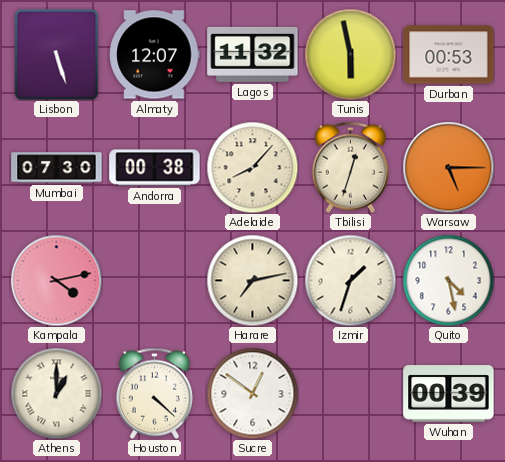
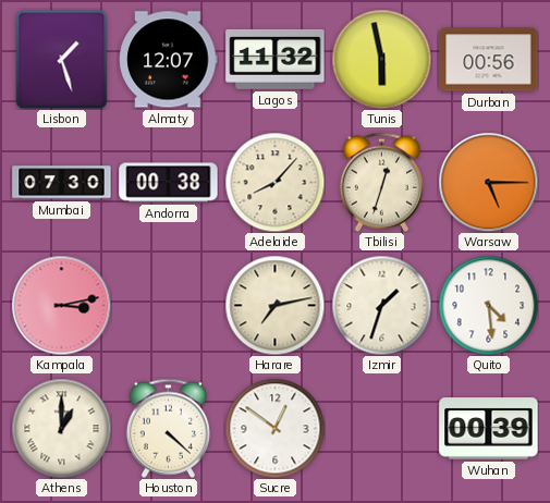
Lisbon: 5:27 -> 1:27 (62, 59)
Durban: 00:53 -> 00:56 (489, 60)
Kampala: 4:13 -> 3:13 (61, 305)
Quito: 4:28 -> 4:29 (488, 305)
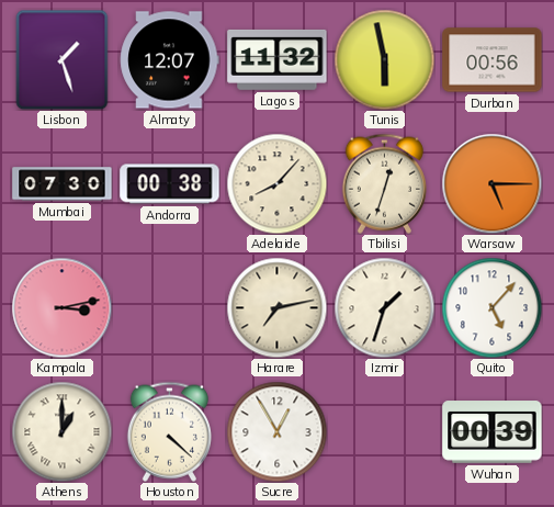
Quito: 4:29 -> 5:07 (491, 307)
Sucre: 12:51 -> 12:55 (276, 431)
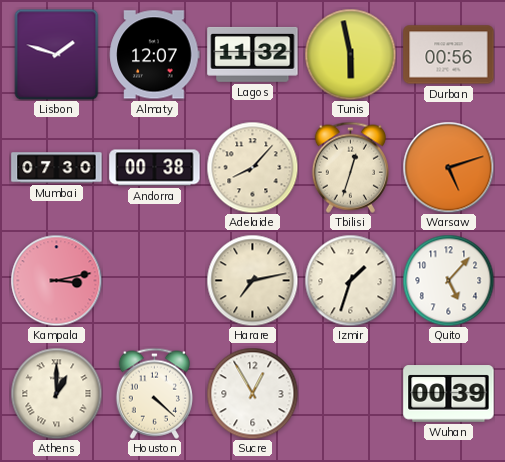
Lisbon: 1:27 -> 1:48 (57, 54)
Warsaw: 5:15 -> 5:12 (448, 167)
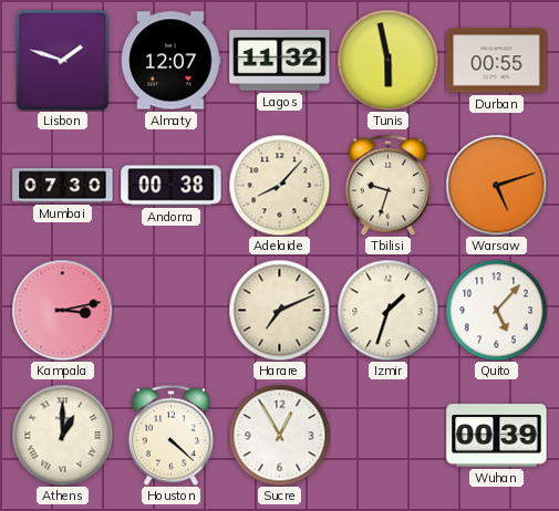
Durban: 00:56 -> 00:55 (497, 61)
Tbilisi: 12:33 -> 9:33 (387, 185)
Harare: 7:13 -> 7:11 (279, 310)
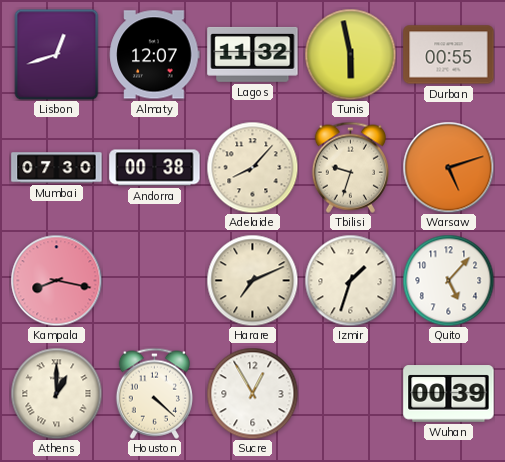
Lisbon: 1:48 -> 12:42 (57, 54)
Kampala: 3:13 -> 8:17 (56, 280)
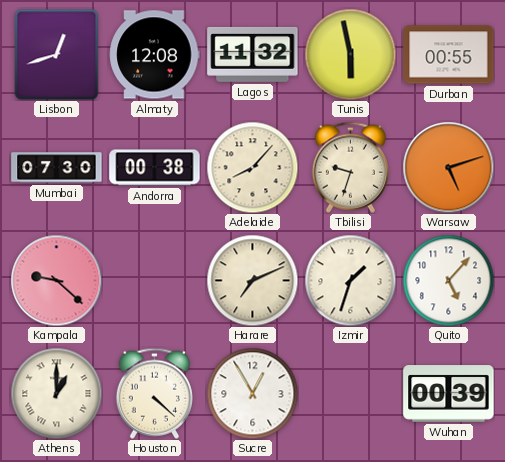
Almaty: 12:07 -> 12:08 (155, 55)
Kampala: 8:17 -> 9:22 (56, 280)
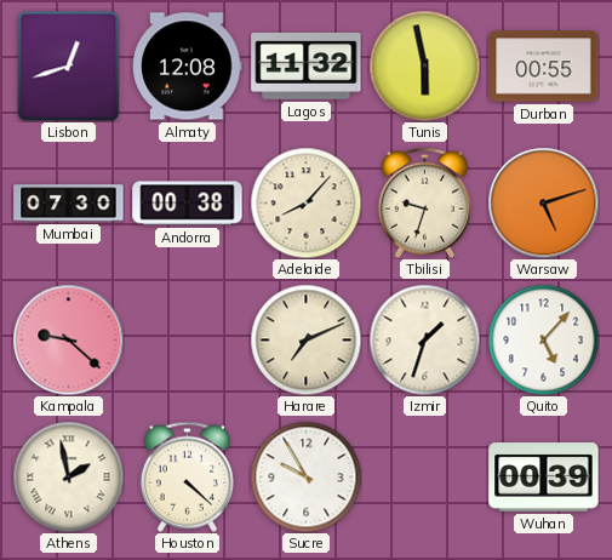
Athens: 1:00 -> 1:58 (68, 476)
Sucre: 12:55 -> 9:55 (305, 476)
